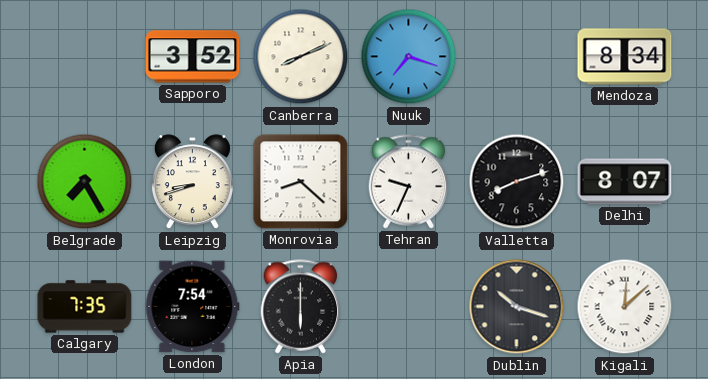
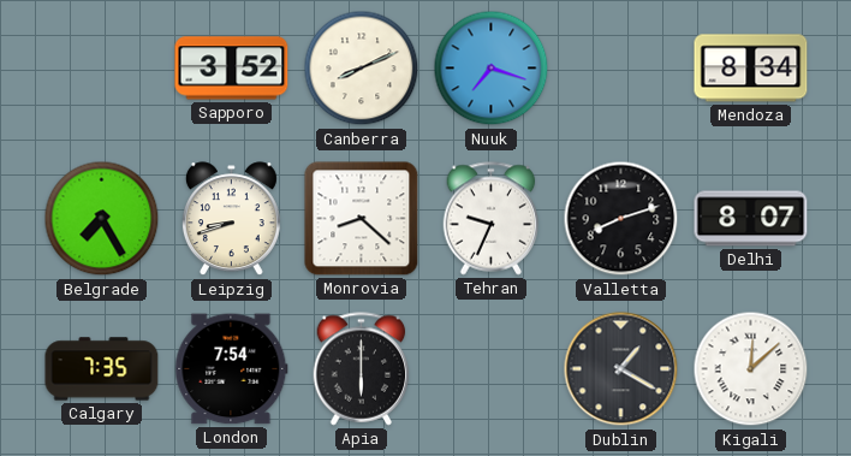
Dublin: 10:18 -> 1:20 (621, 369)
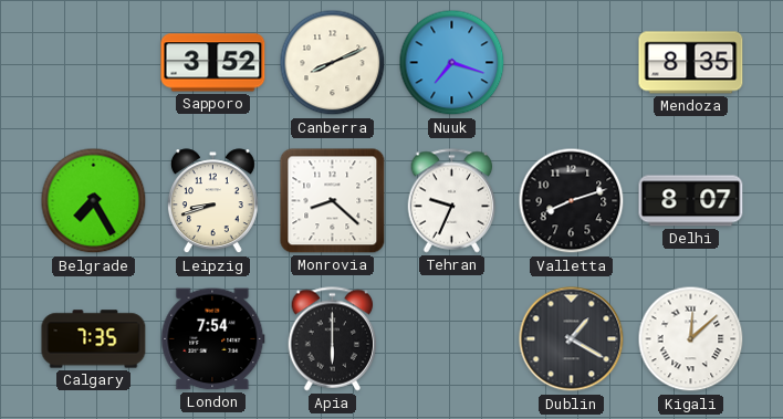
Mendoza: 8:34 -> 8:35 (691, 63)
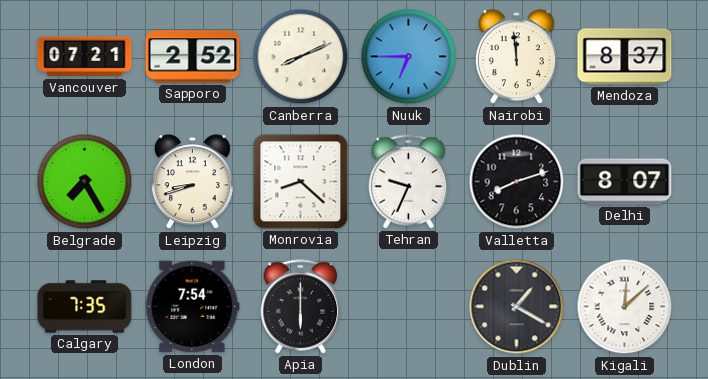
Vancouver: none -> 07:21 (85, 57)
Sapporo: 3:52 -> 2:52 (193, 57)
Nuuk: 7:18 -> 6:45 (409, 57)
Nairobi: none -> 11:59 (516, 57)
Mendoza: 8:35 -> 8:37 (625, 57)
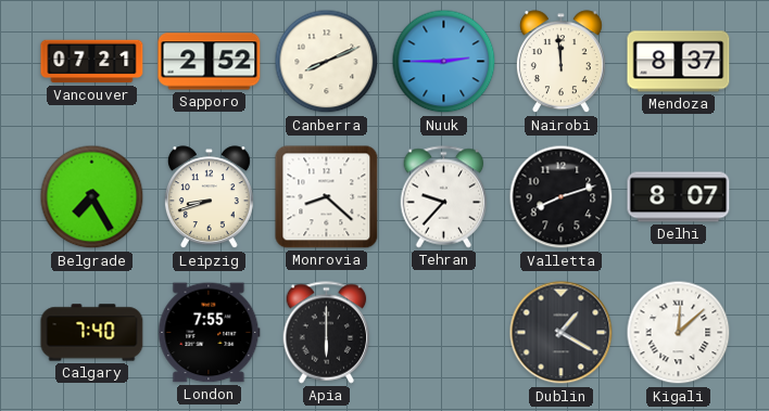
Nuuk: 6:45 -> 2:45 (444, 62)
Tehran: 9:34 -> 9:37 (444, 197)
Calgary: 7:35 -> 7:40 (92, 333)
London: 7:54 -> 7:55 (210, 333)
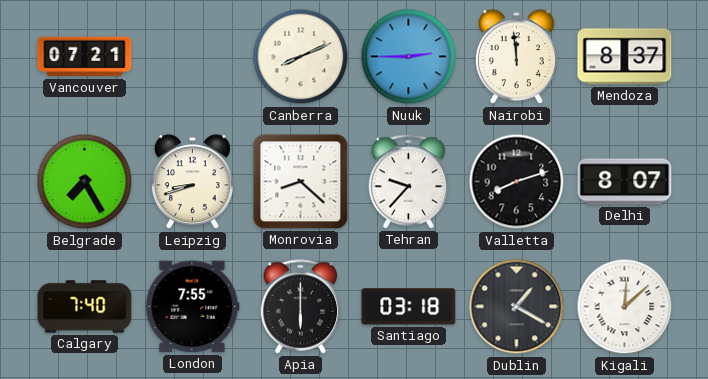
Sapporo: 2:52 -> none (210, 62)
Santiago: none -> 03:18 (409, 307)
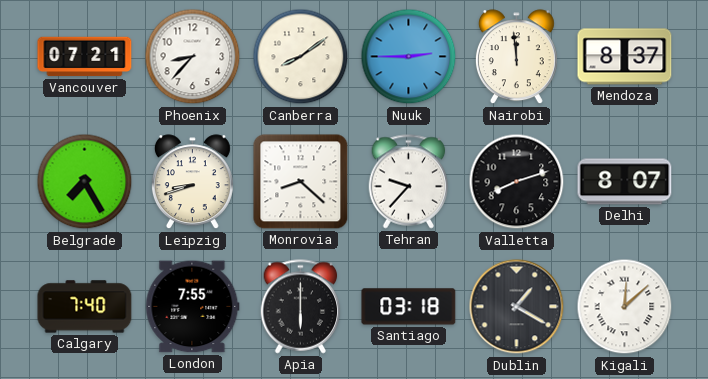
Phoenix: none -> 8:37 (193, 57)
Canberra: 8:11 -> 8:09 (301, 57)
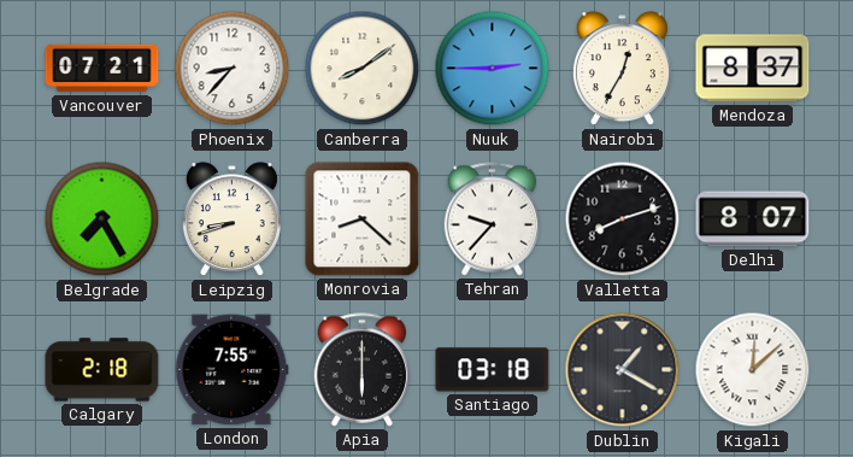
Nairobi: 11:59 -> 12:35 (622, 69)
Calgary: 7:40 -> 2:18 (102, 370)
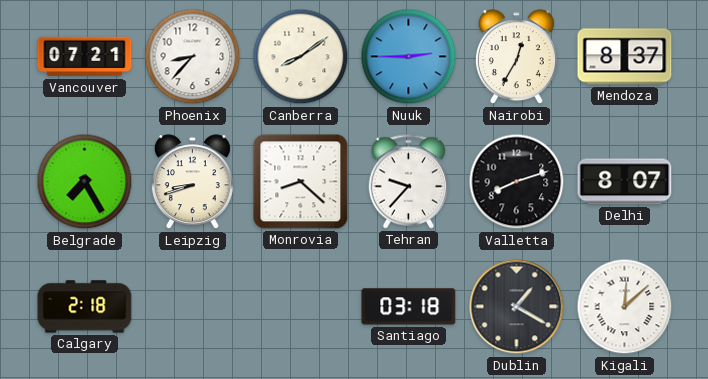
London: 7:55 -> none (233, 370)
Apia: 6:00 -> none (363, 370)
